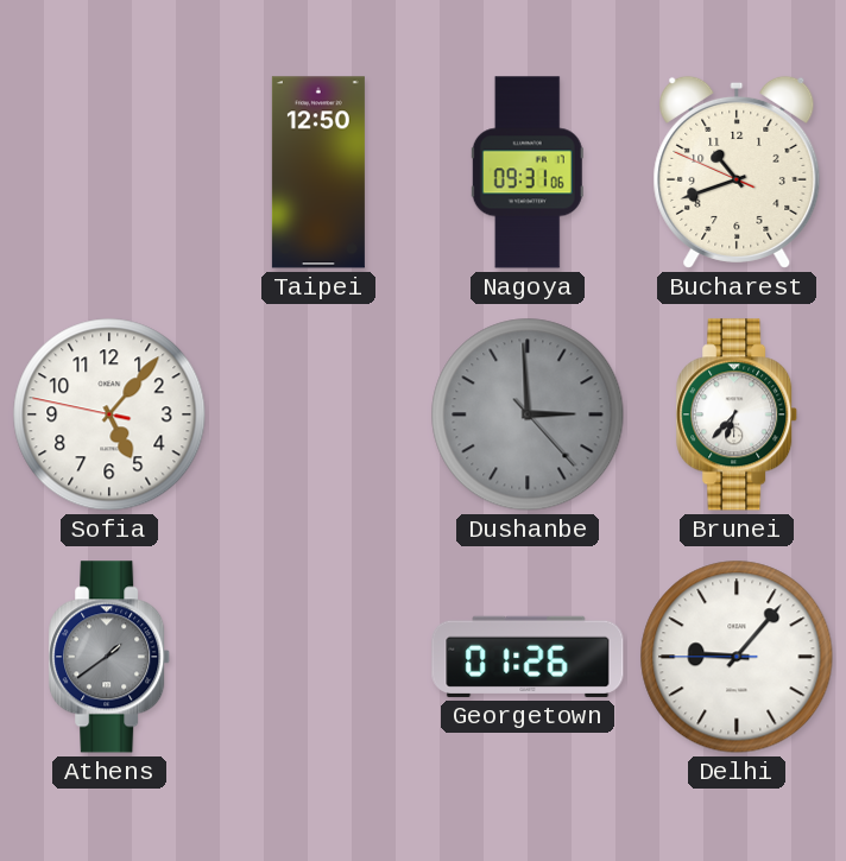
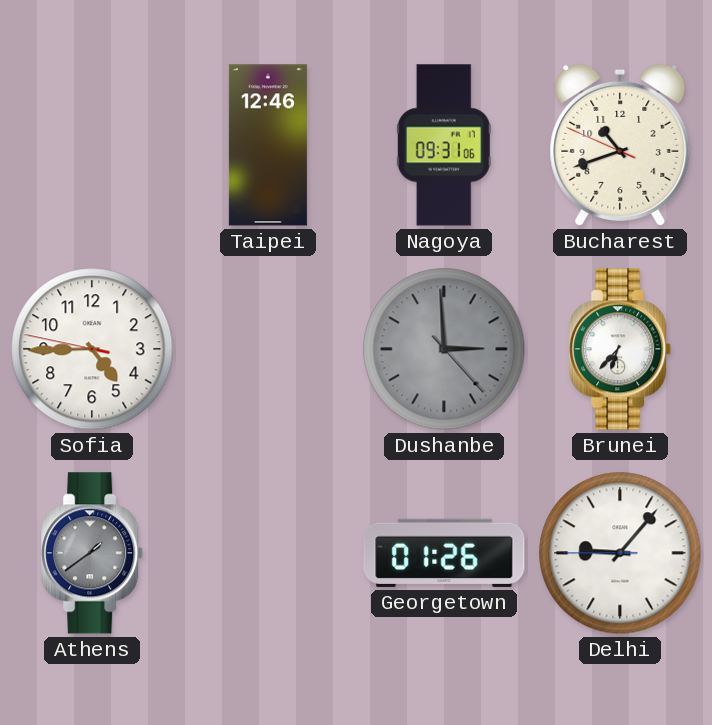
Taipei: 12:50 -> 12:46 (268, 145)
Sofia: 5:06 -> 4:44 (92, 349)
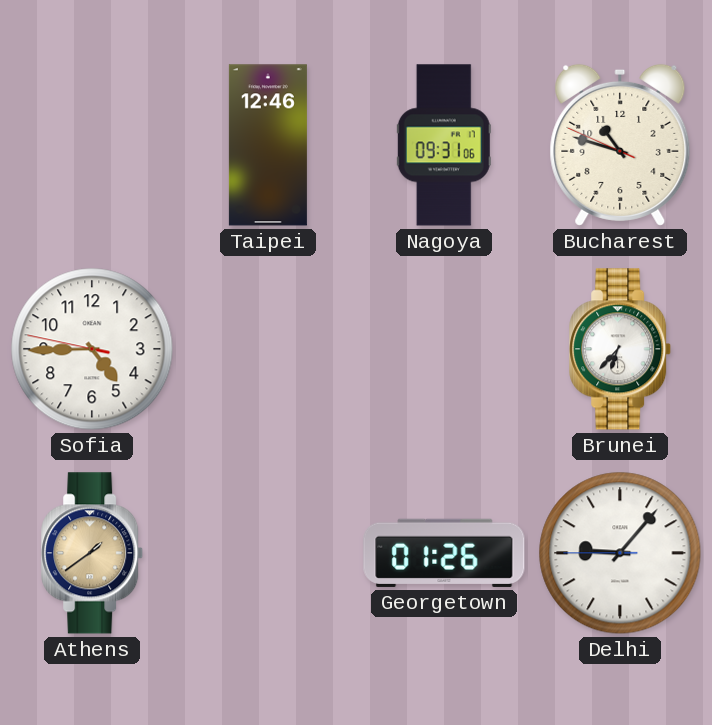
Bucharest: 10:41 -> 10:47 (620, 145)
Dushanbe: 2:59 -> none (444, 349)
Athens dial: grey -> champagne (93, 553)
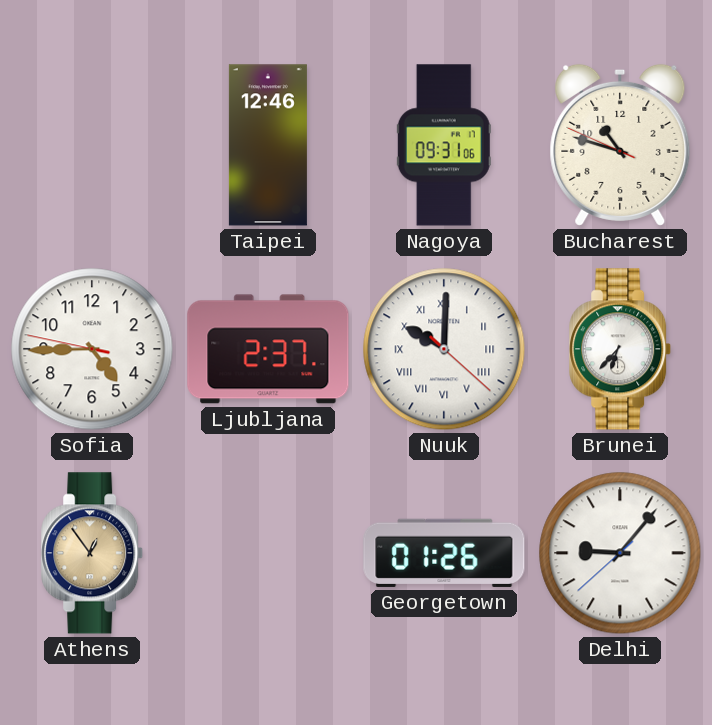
Ljubljana: none -> 2:37 (268, 349)
Nuuk: none -> 10:00 (444, 349)
Athens: 1:39 -> 12:54 (93, 553)
Delhi: 9:06:45 -> 9:06:38 (620, 553)
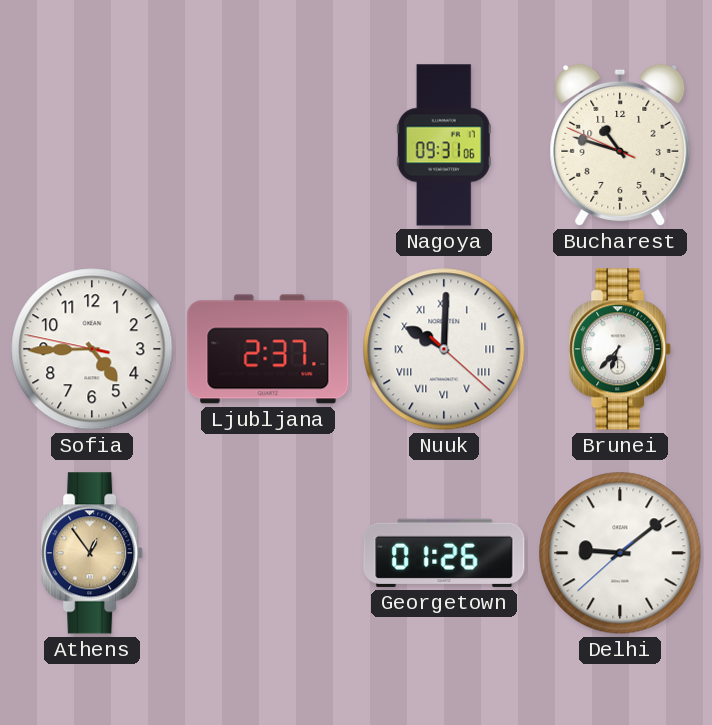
Taipei: 12:46 -> none (268, 145)
Delhi: 9:06 -> 9:08 (620, 553)
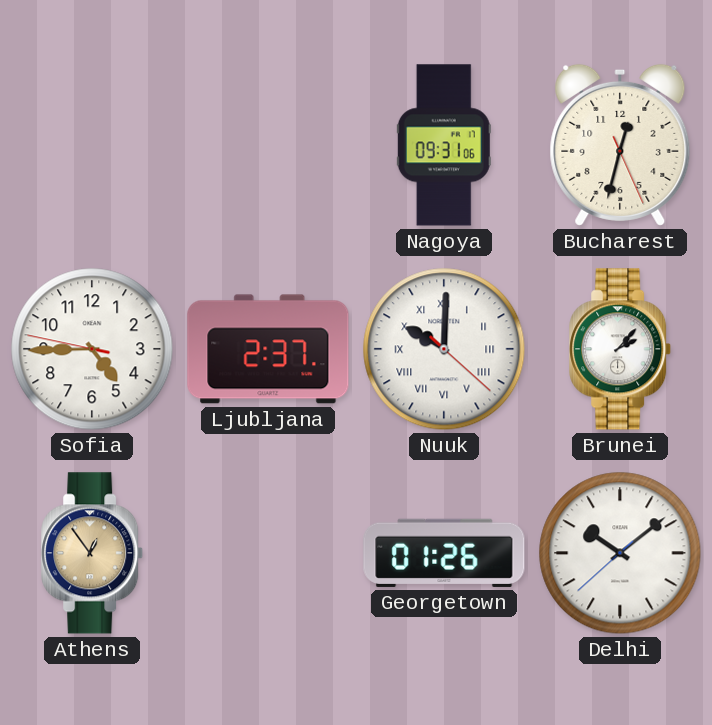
Bucharest: 10:47 -> 12:32 (620, 145)
Brunei: 6:37 -> 2:07 (621, 349)
Delhi: 9:08 -> 10:08 (620, 553)
